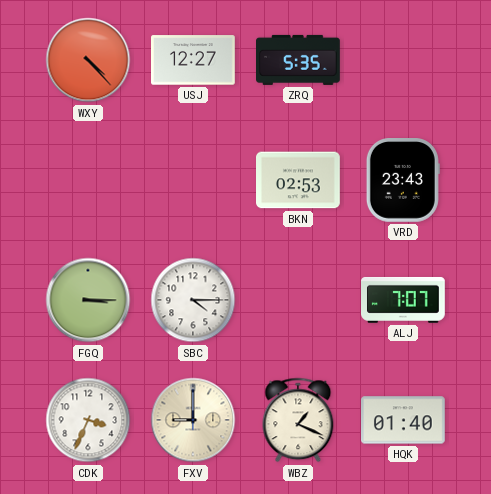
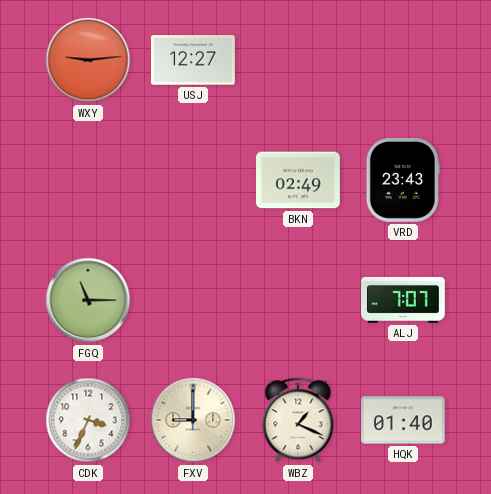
WXY: 4:23 -> 9:14 (88, 60)
ZRQ: 5:35 -> none (299, 60)
BKN: 02:53 -> 02:49 (299, 180)
FGQ: 3:15 -> 11:15 (88, 300)
SBC: 4:15 -> none (193, 300)
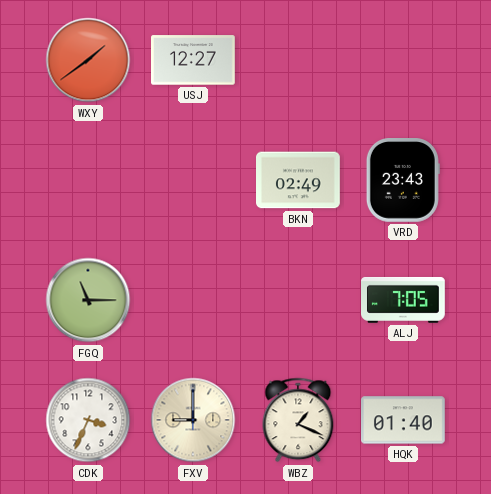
WXY: 9:14 -> 1:39 (88, 60)
ALJ: 7:07 -> 7:05 (404, 300)
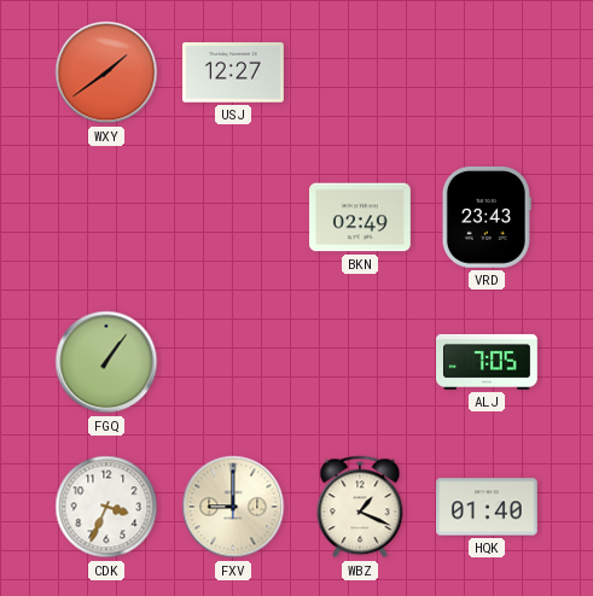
FGQ: 11:15 -> 1:06 (106, 362)
